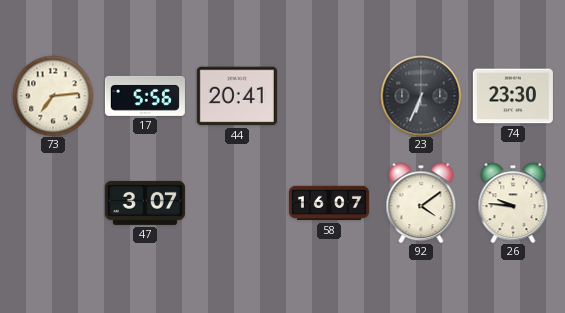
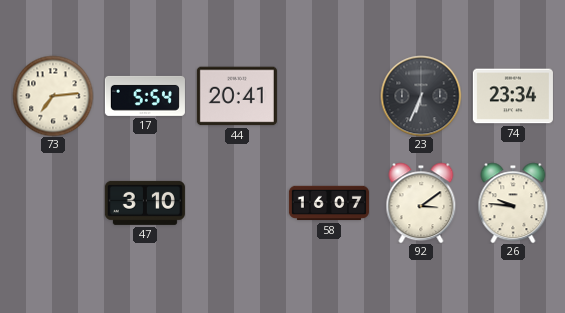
17: 5:56 -> 5:54 (145, 96)
74: 23:30 -> 23:34 (513, 96)
47: 3:07 -> 3:10 (145, 203)
92: 4:09 -> 3:09 (421, 203)
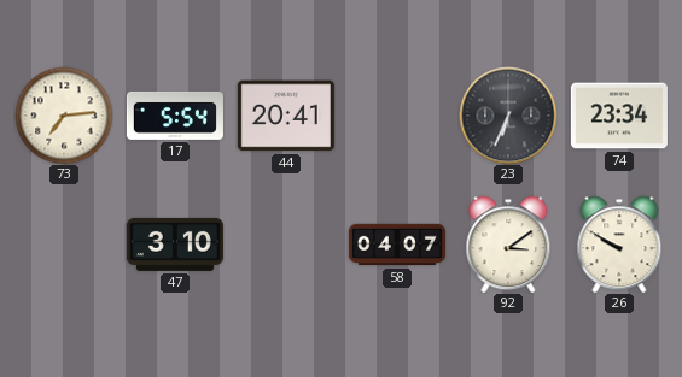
58: 16:07 -> 04:07 (397, 245)
26: 9:46 -> 9:50 (619, 245)
